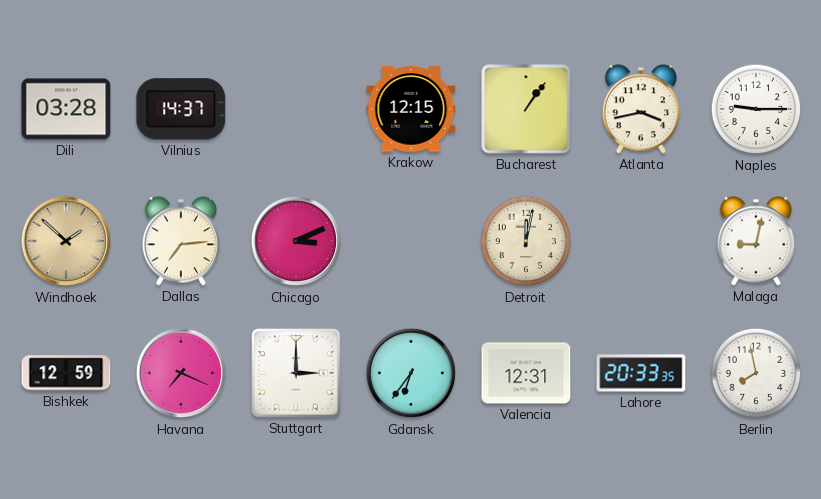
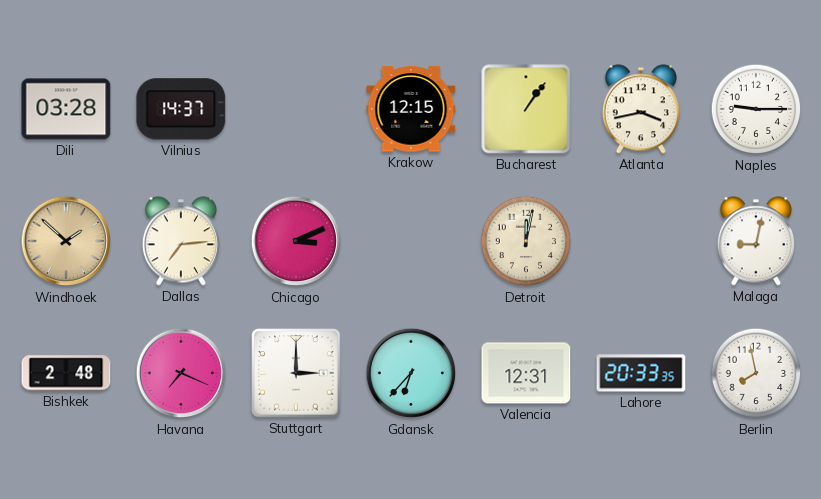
Bishkek: 12:59 -> 2:48 (66, 373)
Gdansk: 6:36 -> 6:37 (411, 373)
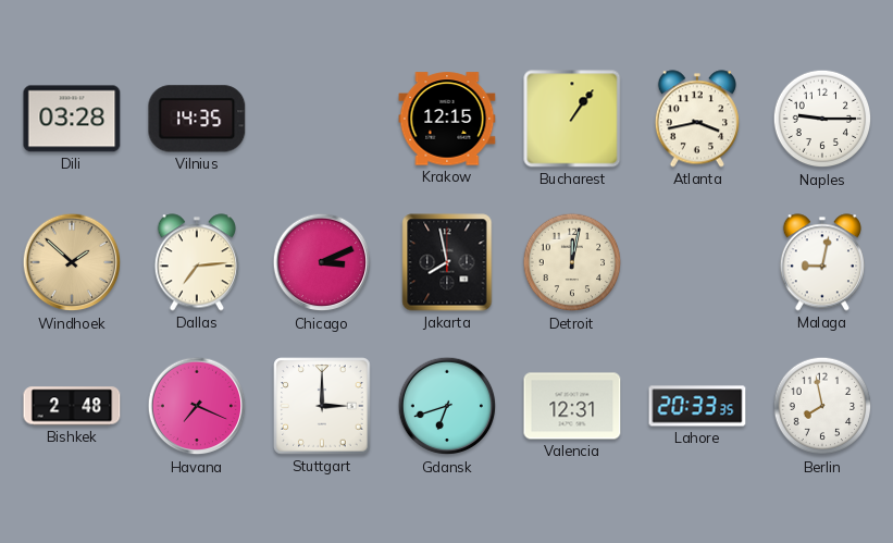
Vilnius: 14:37 -> 14:35 (197, 119)
Jakarta: none -> 7:58 (447, 262)
Gdansk: 6:37 -> 6:42 (447, 406)
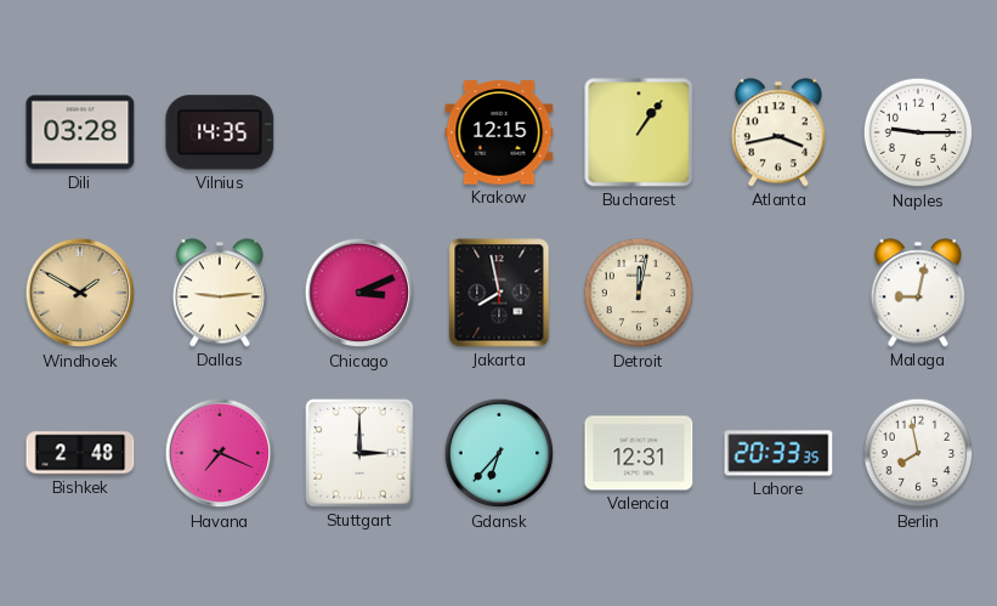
Windhoek: 1:52 -> 1:50 (80, 293)
Dallas: 7:14 -> 9:14 (220, 293)
Gdansk: 6:42 -> 6:37 (499, 453)
